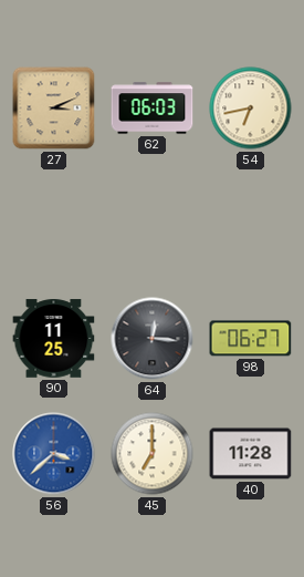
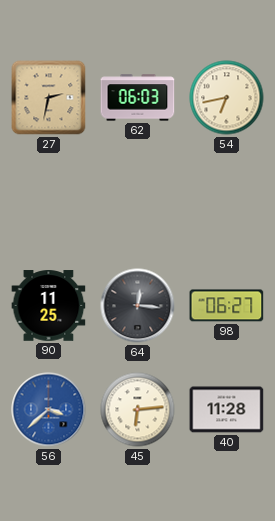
27: 3:11 -> 2:32 (49, 98)
45: 7:00 -> 6:14 (138, 410)
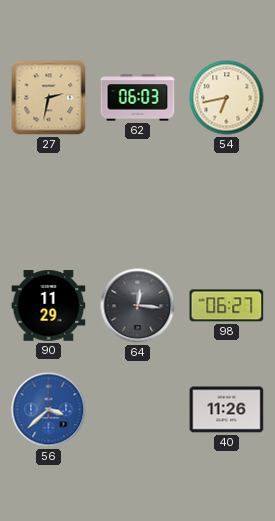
90: 11:25 -> 11:29 (49, 306)
45: 6:14 -> none (138, 410)
40: 11:28 -> 11:26 (227, 410)
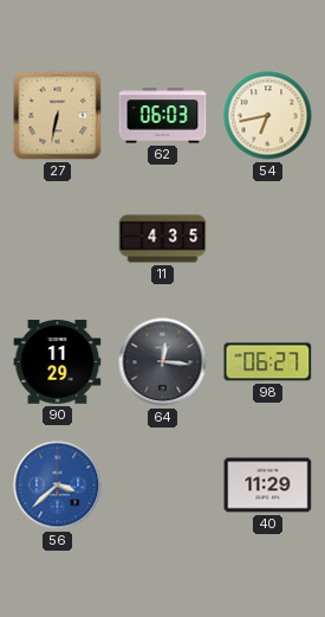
27: 2:32 -> 6:32 (58, 116)
11: none -> 4:35 (163, 239)
40: 11:26 -> 11:29 (268, 486)
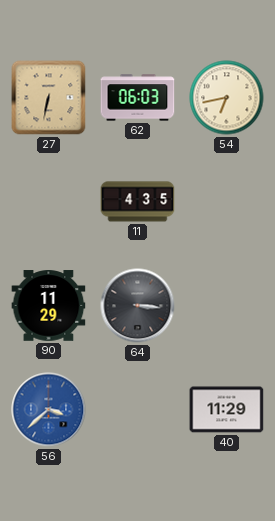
64: 12:16 -> 3:16 (138, 306)
98: 06:27 -> none (268, 362)
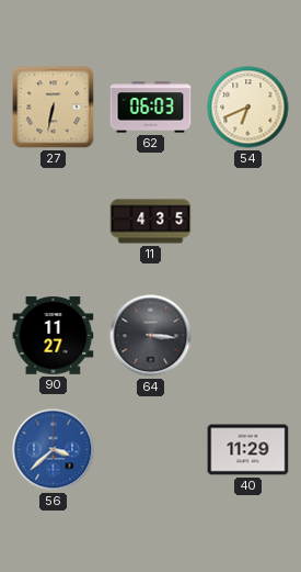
54: 6:43 -> 6:41 (248, 108)
90: 11:29 -> 11:27 (54, 336)
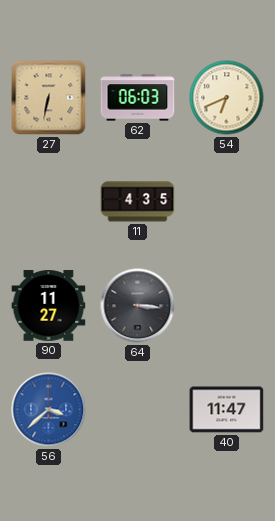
40: 11:29 -> 11:47 (227, 410)
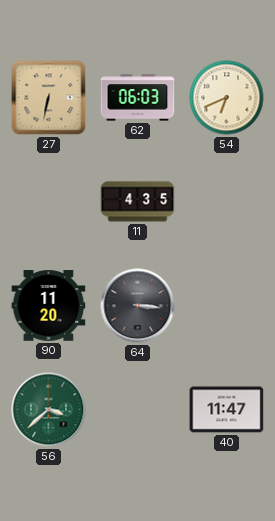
90: 11:27 -> 11:20 (49, 306)
56 dial: blue -> green (49, 410)
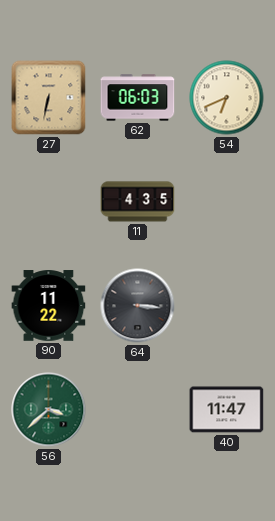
90: 11:20 -> 11:22 (49, 306)
